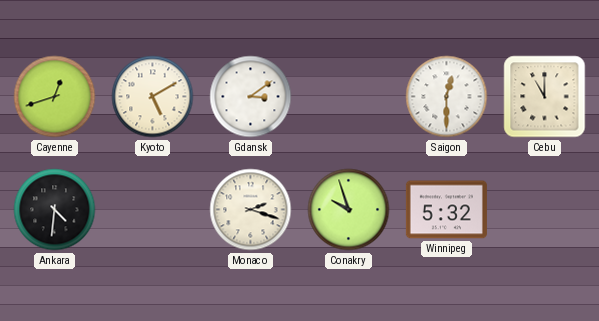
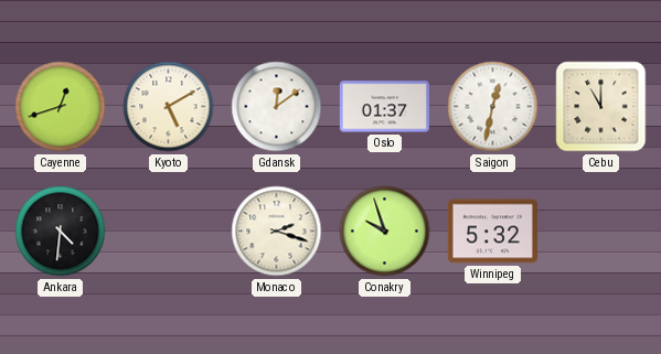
Gdansk: 3:09 -> 12:09 (277, 107)
Oslo: none -> 01:37 (384, 107)
Saigon: 12:30 -> 12:32 (493, 107)
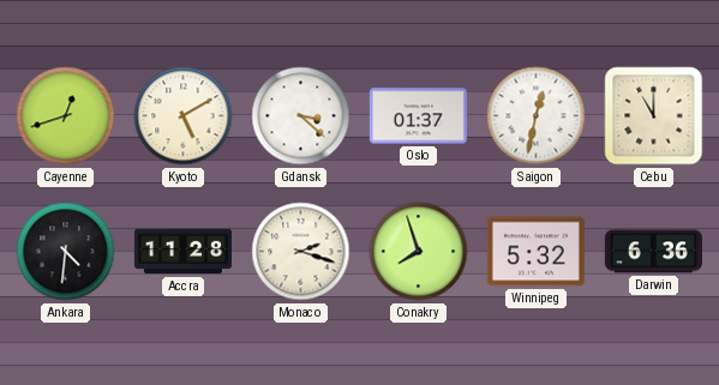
Gdansk: 12:09 -> 3:22 (301, 116)
Accra: none -> 11:28 (182, 252)
Conakry: 9:57 -> 7:57 (419, 252)
Darwin: none -> 6:36 (653, 252)
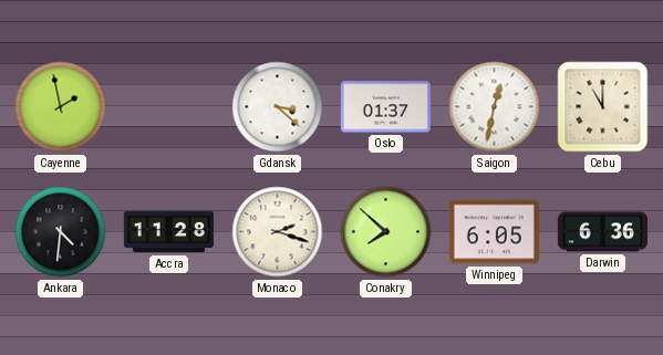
Cayenne: 12:42 -> 1:58 (61, 107)
Kyoto: 5:10 -> none (184, 116)
Conakry: 7:57 -> 7:52 (386, 232)
Winnipeg: 5:32 -> 6:05 (494, 232)
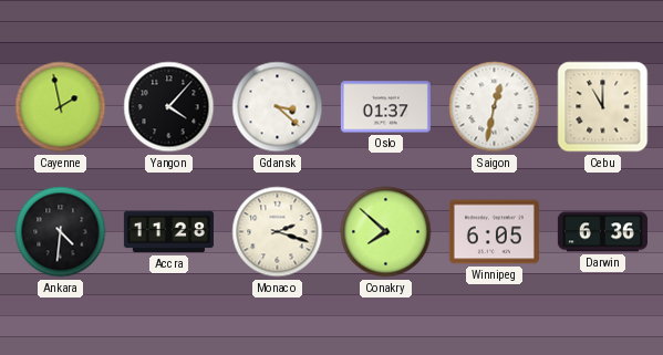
Yangon: none -> 4:07 (169, 107)
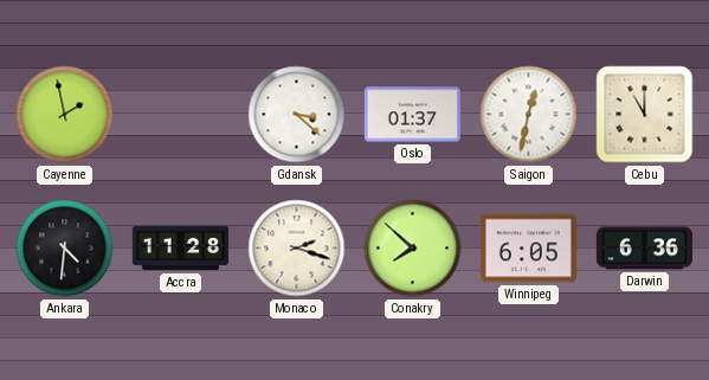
Yangon: 4:07 -> none (169, 107)
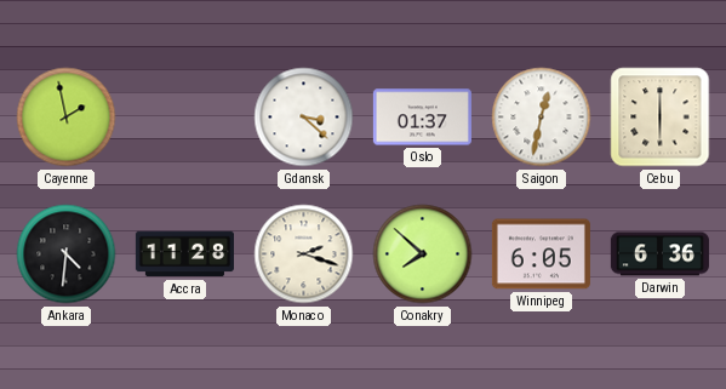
Cebu: 11:00 -> 6:00 (661, 118)
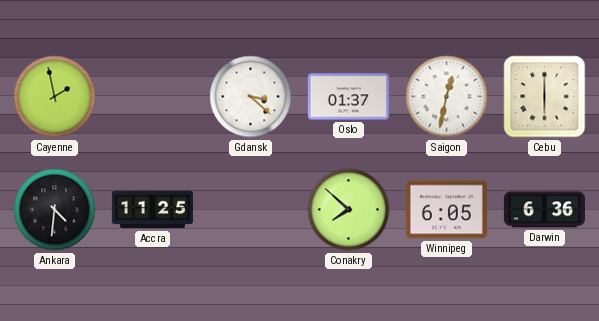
Accra: 11:28 -> 11:25 (152, 210)
Monaco: 2:18 -> none (304, 254)
